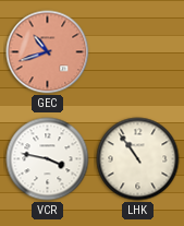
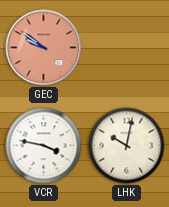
GEC: 10:42 -> 9:51 (44, 48)
LHK: 10:54 -> 10:02 (127, 146)
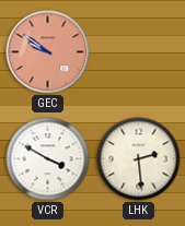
VCR: 3:47 -> 3:50 (48, 159)
LHK: 10:02 -> 2:29 (139, 159)
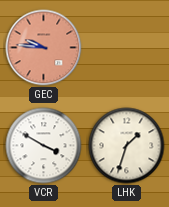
GEC: 9:51 -> 9:46 (44, 48)
LHK: 2:29 -> 1:33 (127, 146)
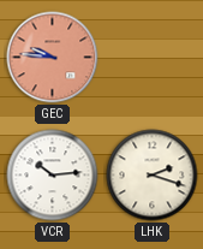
VCR: 3:50 -> 10:14 (53, 176)
LHK: 1:33 -> 2:18 (153, 176)
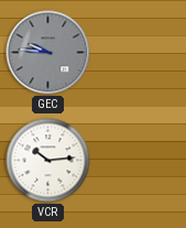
GEC dial: salmon -> grey (48, 53)
LHK: 2:18 -> none (153, 176)
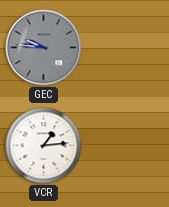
VCR: 10:14 -> 1:14 (44, 146)
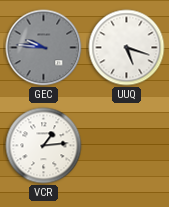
UUQ: none -> 5:18 (127, 48)
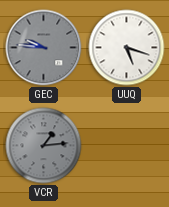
VCR dial: white -> grey (44, 146)
